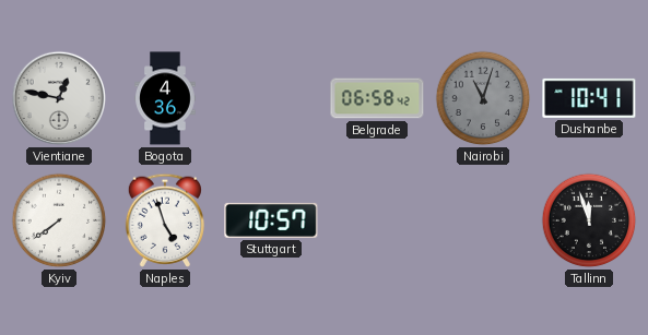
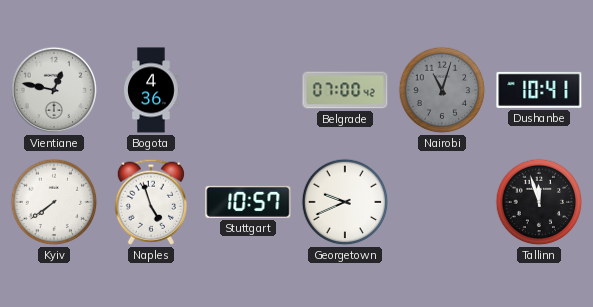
Belgrade: 06:58 -> 07:00 (345, 90)
Georgetown: none -> 9:41 (345, 202)
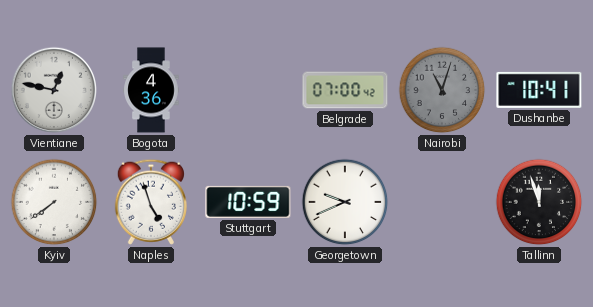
Stuttgart: 10:57 -> 10:59 (248, 202)
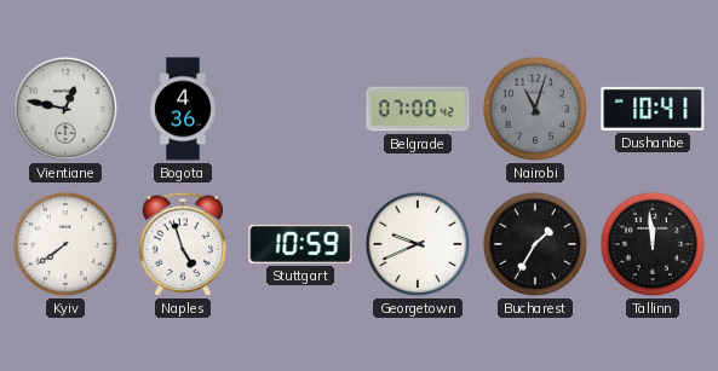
Bucharest: none -> 1:35 (535, 244)
Tallinn: 11:57 -> 11:59 (653, 244)
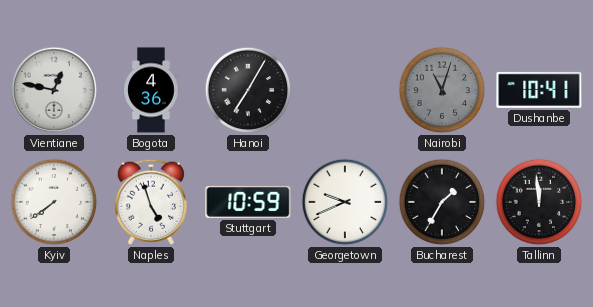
Hanoi: none -> 7:05 (248, 90)
Belgrade: 07:00 -> none (418, 109)
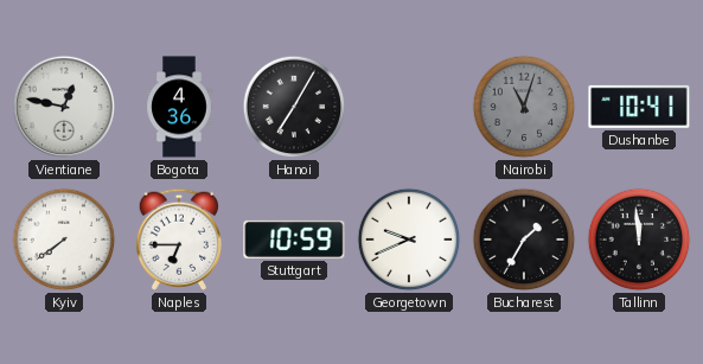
Naples: 4:57 -> 6:45 (178, 240)
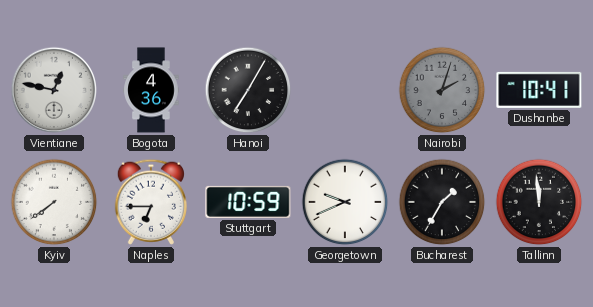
Nairobi: 11:03 -> 2:03 (442, 90)
